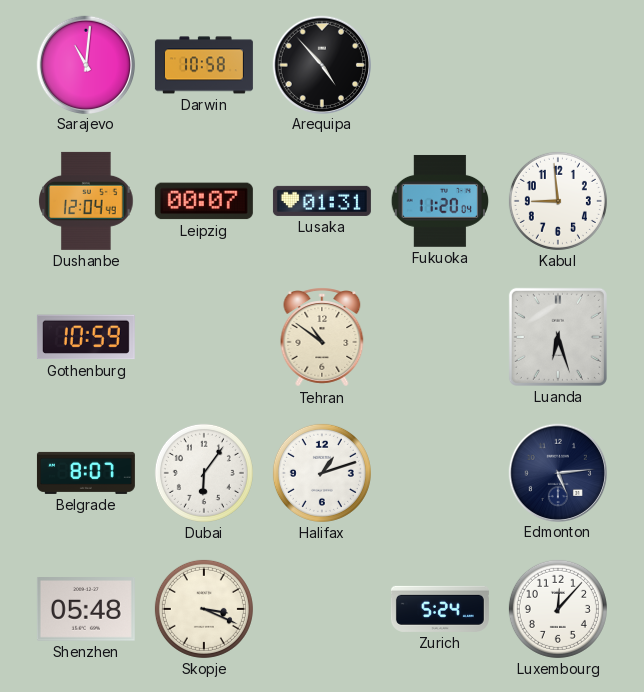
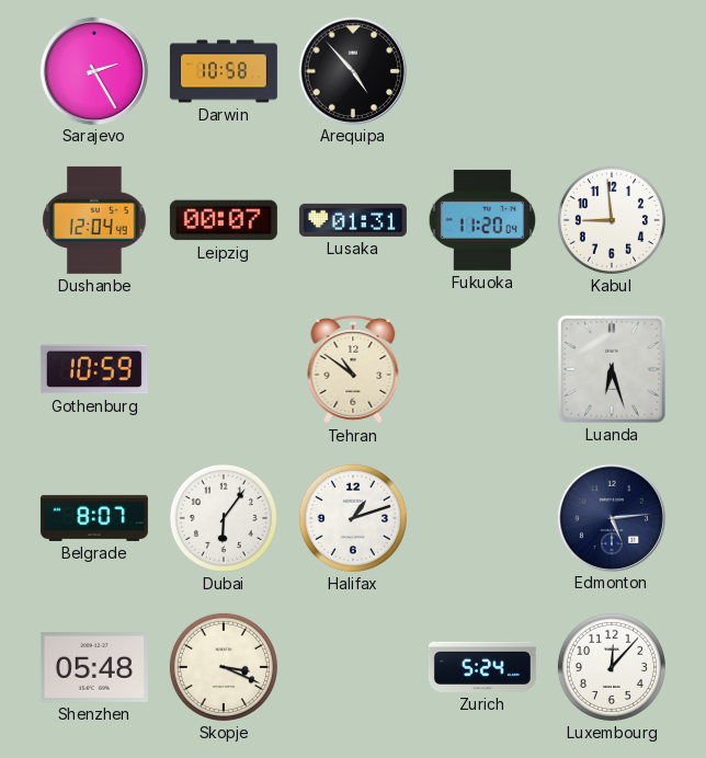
Sarajevo: 11:01 -> 2:25 (93, 70)
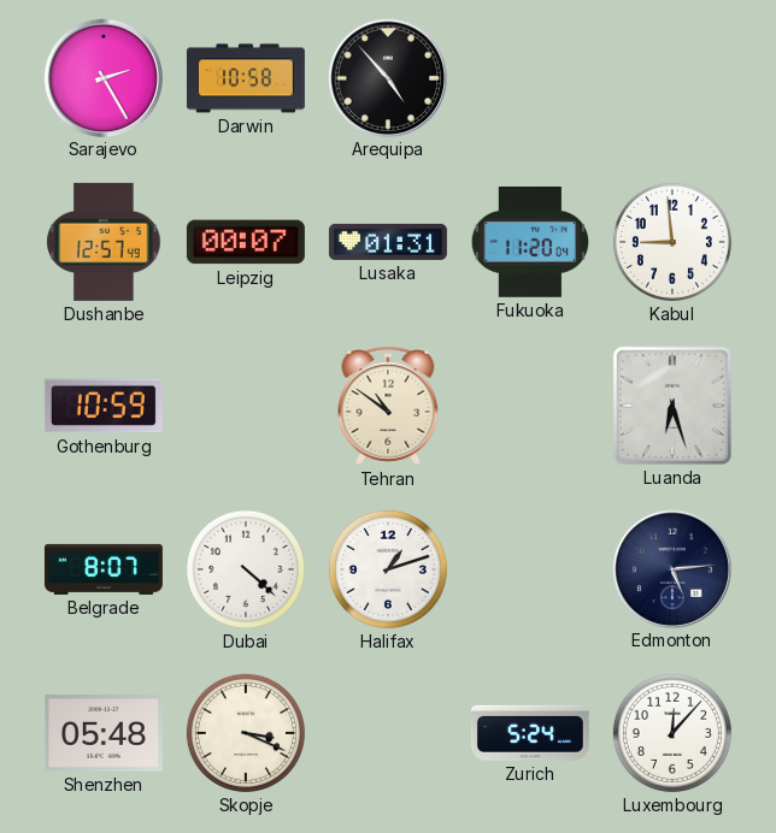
Dushanbe: 12:04 -> 12:57 (104, 242)
Dubai: 6:06 -> 4:22 (246, 569)
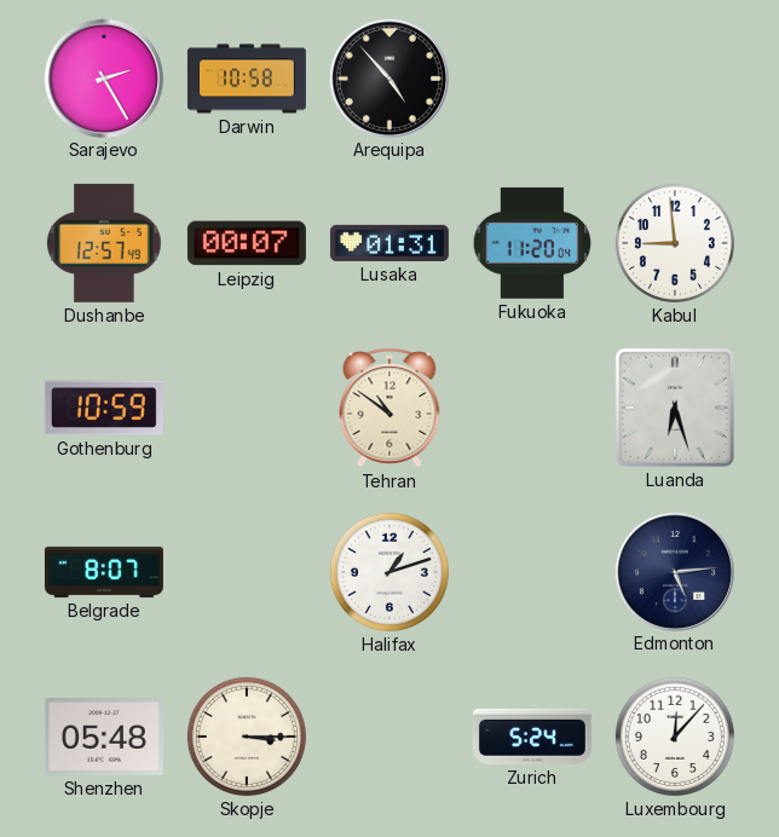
Dubai: 4:22 -> none (246, 569)
Skopje: 3:19 -> 3:15 (247, 737)
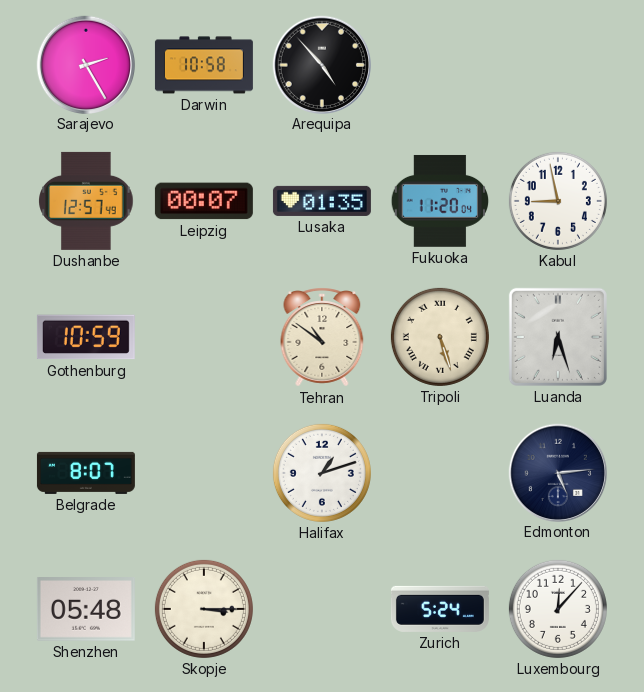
Lusaka: 01:31 -> 01:35 (322, 201)
Kabul: 8:59 -> 8:58 (558, 201)
Tripoli: none -> 5:27 (440, 337)
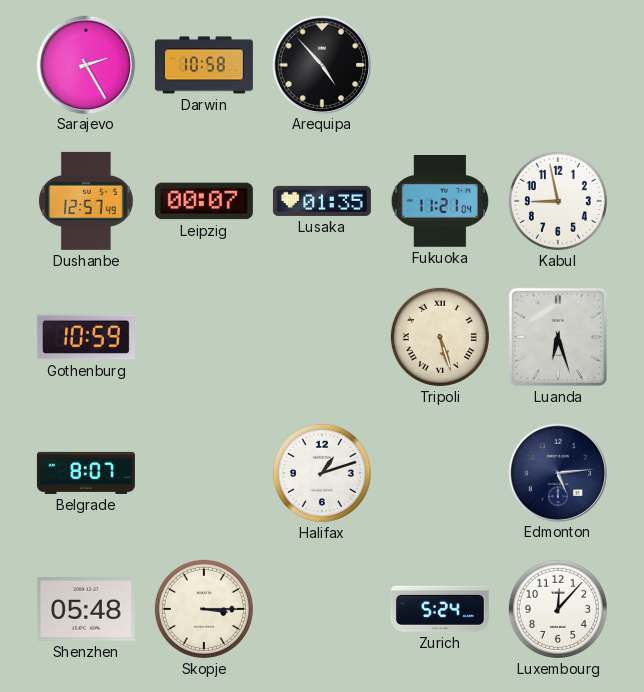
Fukuoka: 11:20 -> 11:21 (440, 201)
Tehran: 10:51 -> none (322, 337)
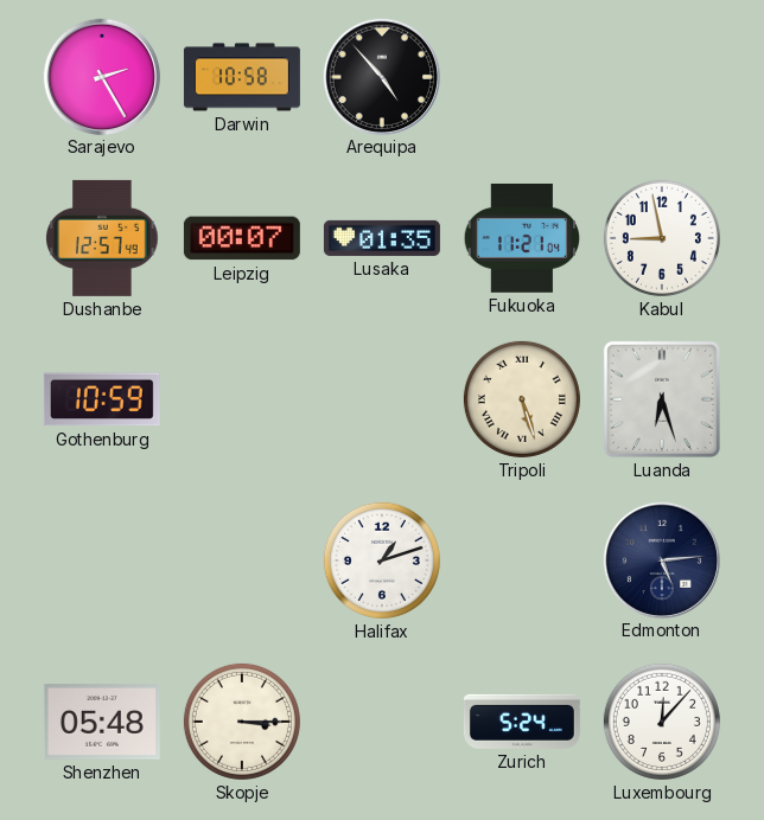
Belgrade: 8:07 -> none (86, 473)
